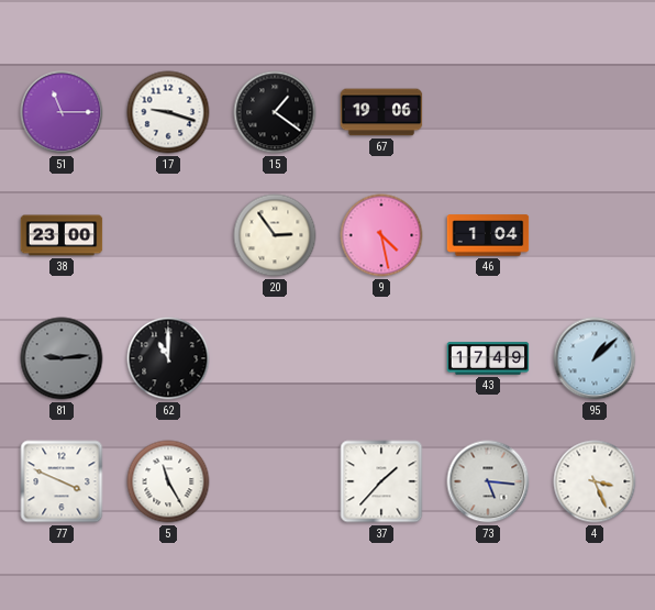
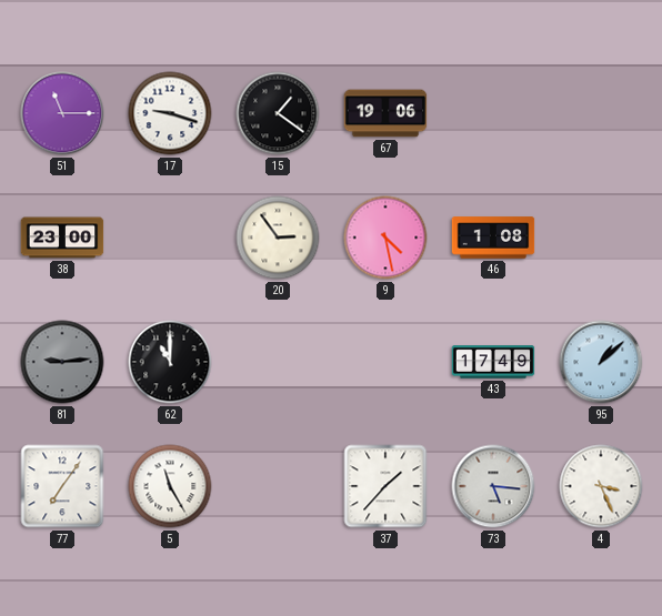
46: 1:04 -> 1:08 (493, 238)
77: 3:49 -> 7:06 (62, 486)
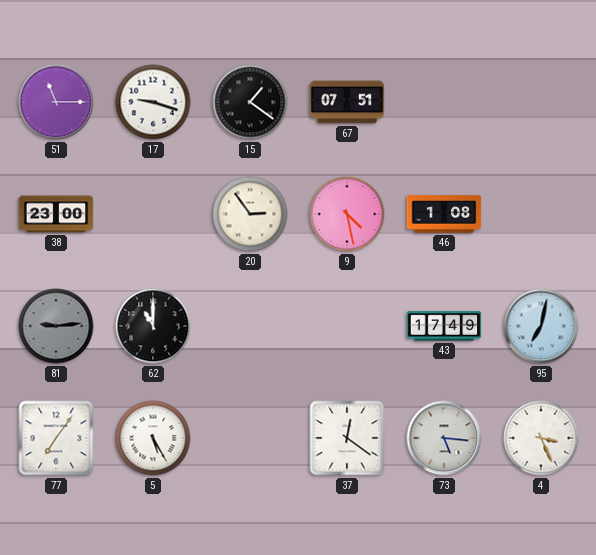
67: 19:06 -> 07:51 (347, 102)
95: 1:08 -> 7:02 (541, 326)
5: 11:25 -> 5:25 (153, 438)
37: 1:37 -> 12:21 (347, 438)
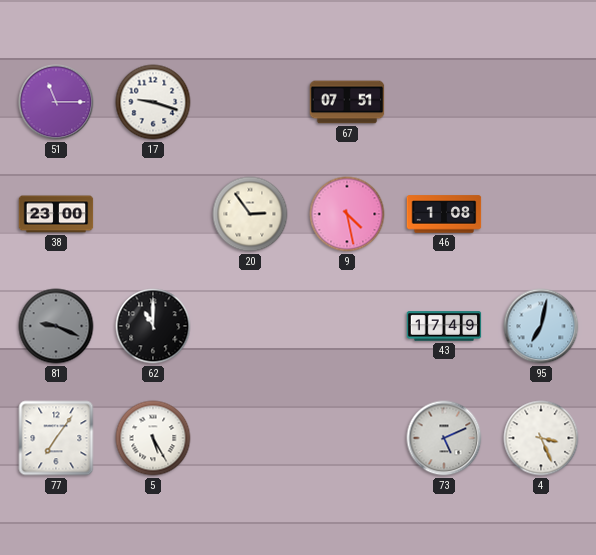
15: 1:21 -> none (250, 102)
81: 9:14 -> 9:19 (56, 326)
37: 12:21 -> none (347, 438)
73: 5:16 -> 5:11 (444, 438)
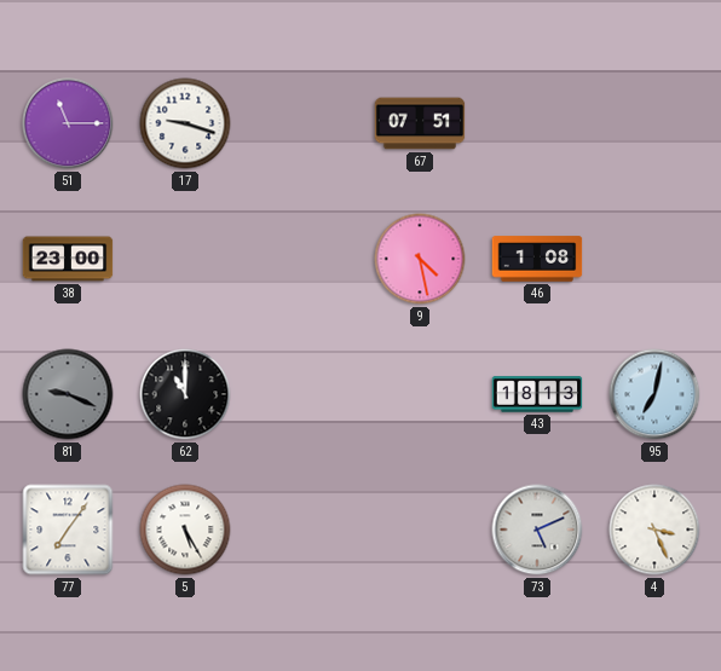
20: 2:54 -> none (250, 214)
43: 17:49 -> 18:13 (537, 394)
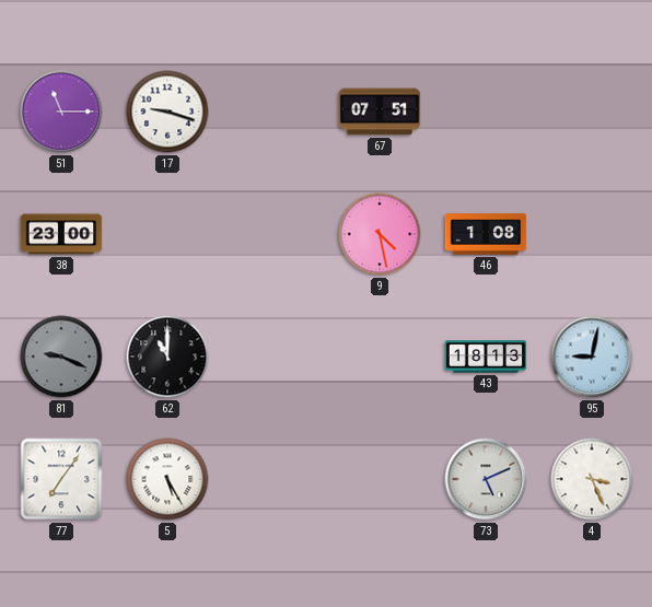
95: 7:02 -> 9:02 (592, 357)
